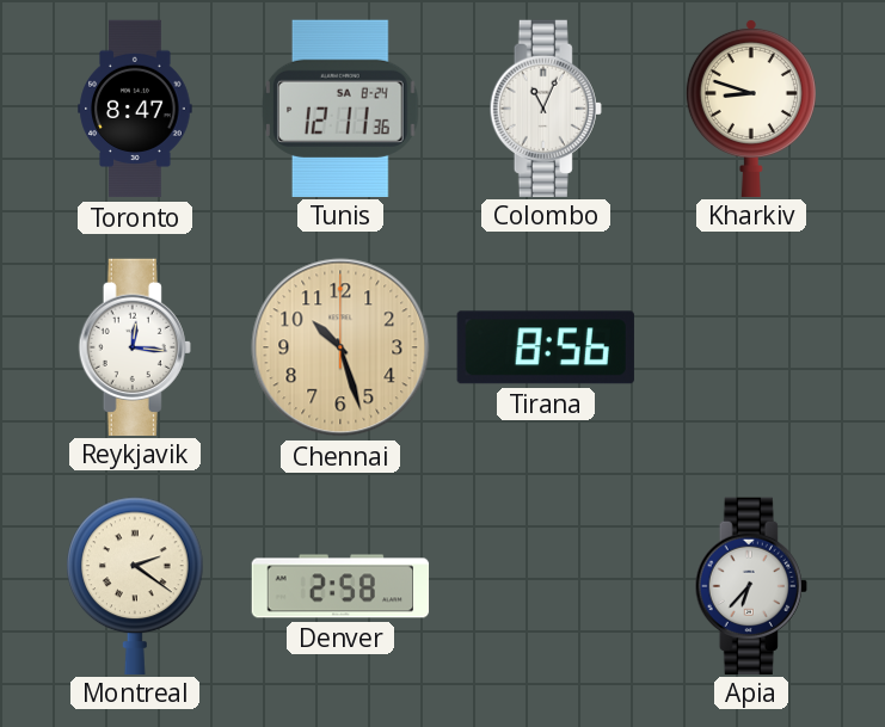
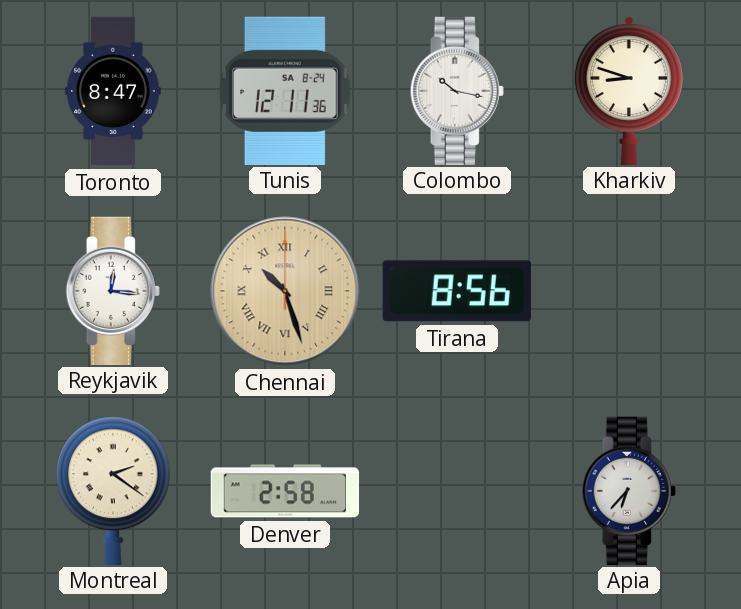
Colombo: 11:04 -> 10:17 (457, 90)
Chennai numerals: Arabic -> Roman (285, 291)
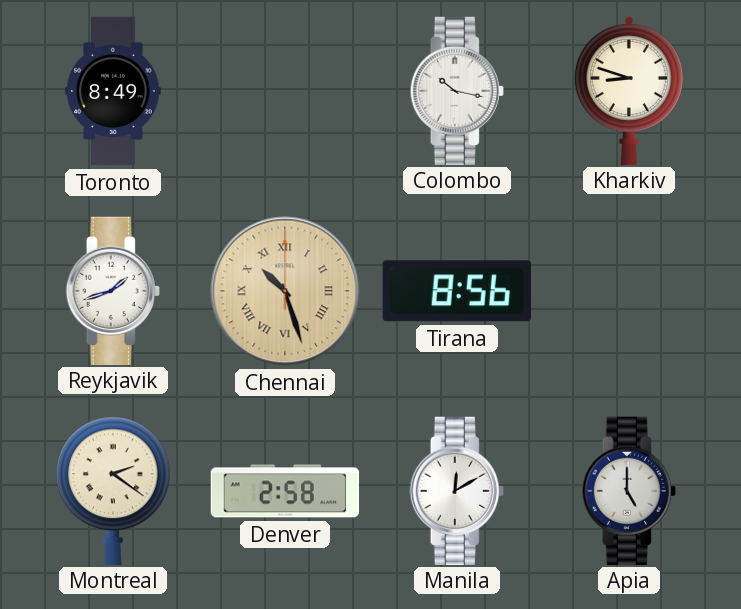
Toronto: 8:47 -> 8:49 (113, 91)
Tunis: 12:11 -> none (285, 90)
Reykjavik: 12:16 -> 1:42 (113, 290)
Manila: none -> 12:10 (457, 490)
Apia: 6:37 -> 5:00 (629, 490)
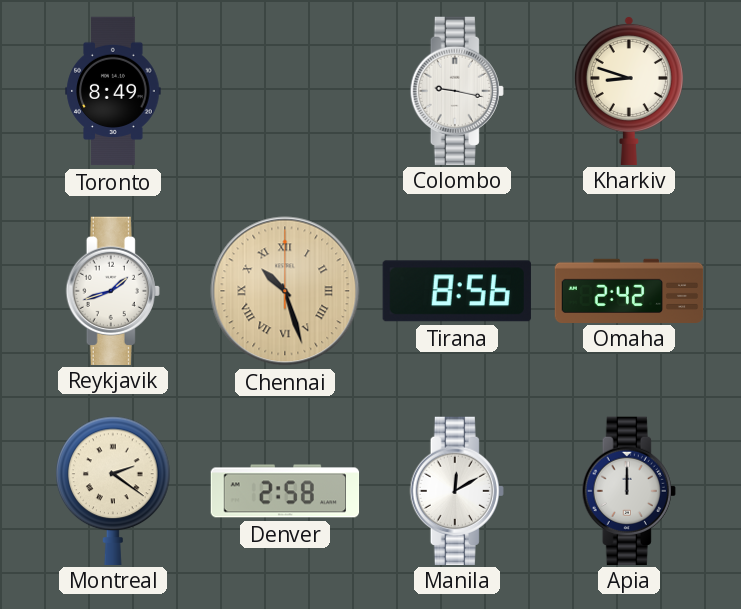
Colombo: 10:17 -> 9:17 (457, 90)
Omaha: none -> 2:42 (629, 290)
Apia: 5:00 -> 12:00 (629, 490)
